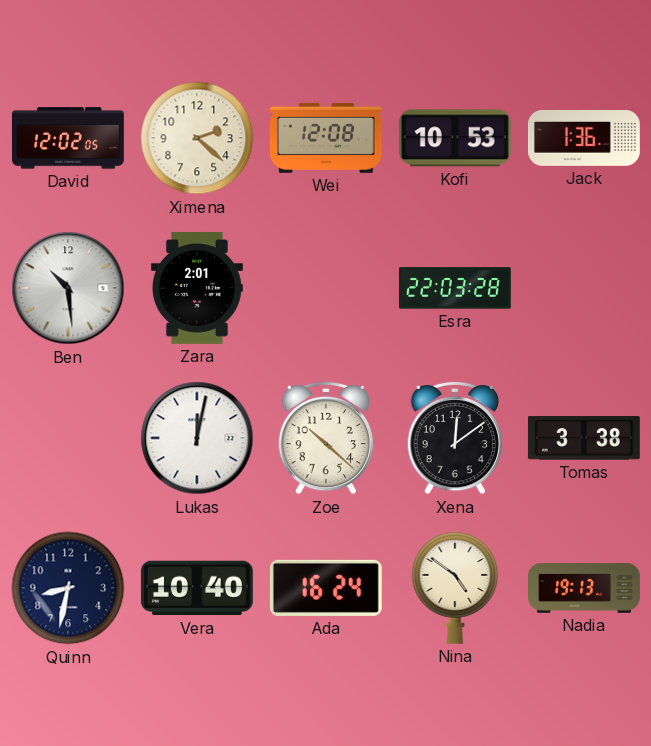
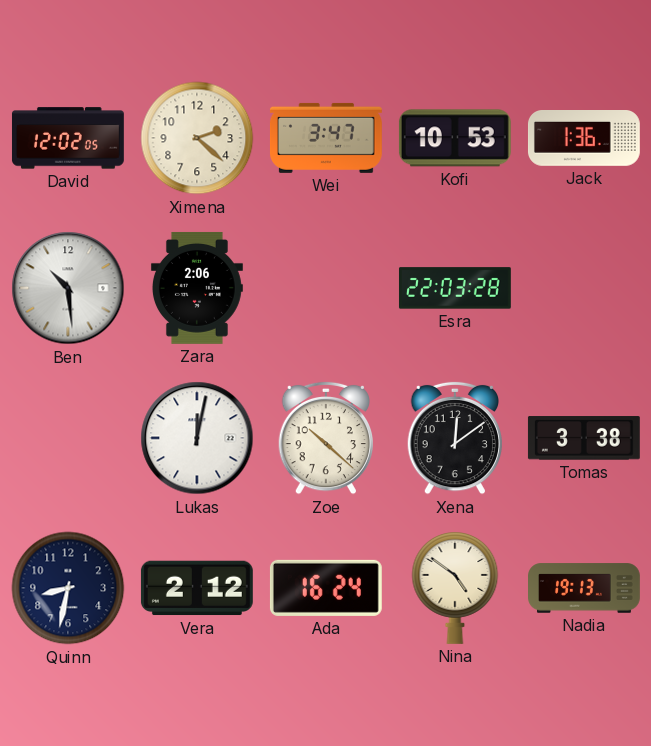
Wei: 12:08 -> 3:47 (326, 138)
Zara: 2:01 -> 2:06 (197, 288)
Vera: 10:40 -> 2:12 (197, 588)
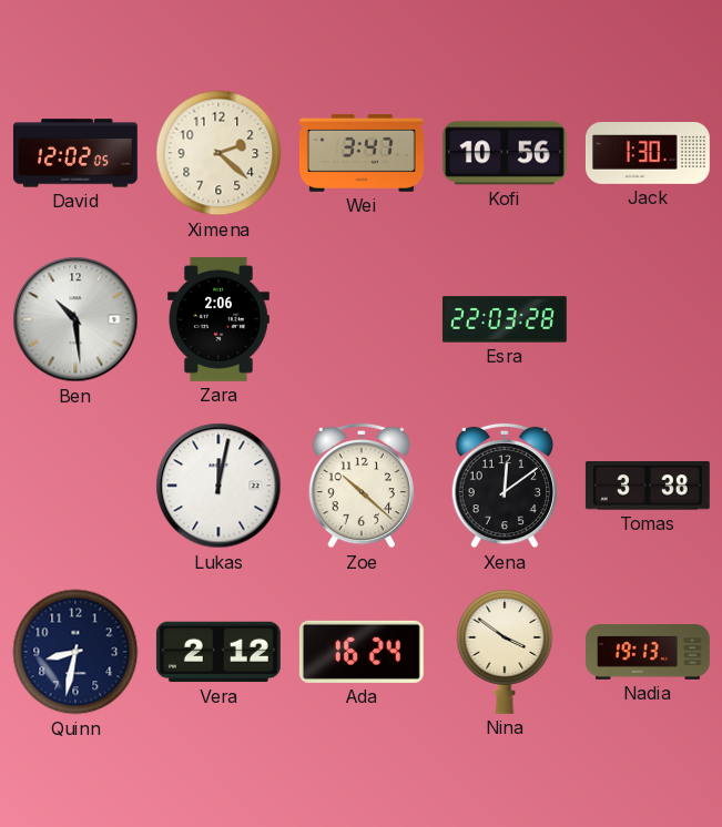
Kofi: 10:53 -> 10:56 (505, 153)
Jack: 1:36 -> 1:30 (648, 154)
Nina: 4:51 -> 3:51 (505, 652)
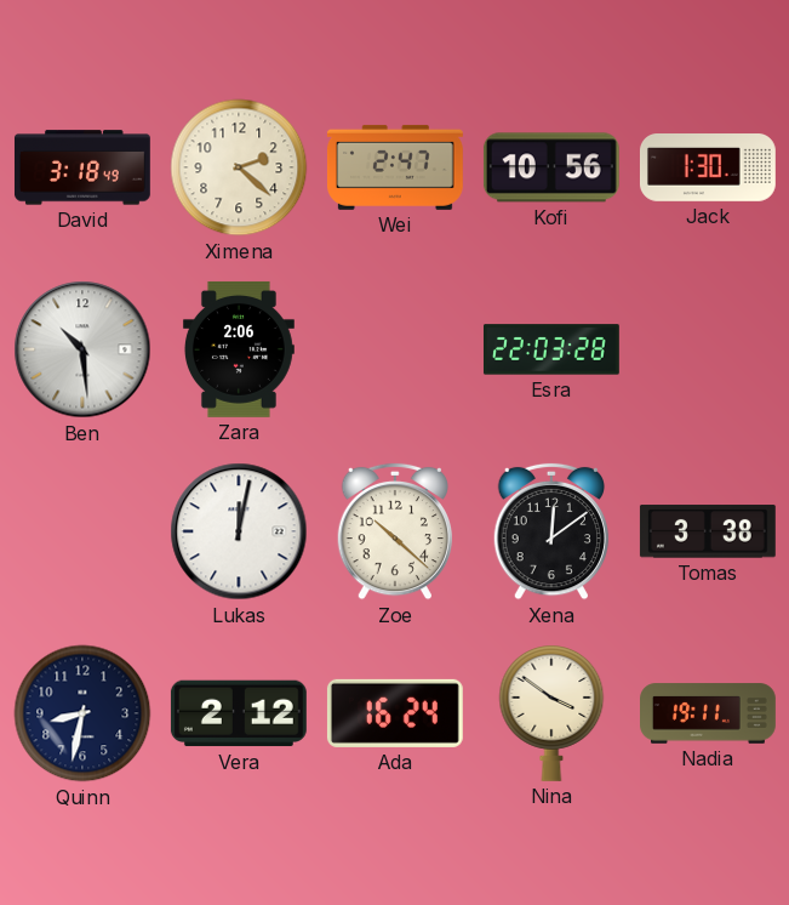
David: 12:02 -> 3:18 (82, 167)
Wei: 3:47 -> 2:47 (395, 167)
Nadia: 19:13 -> 19:11 (709, 713)
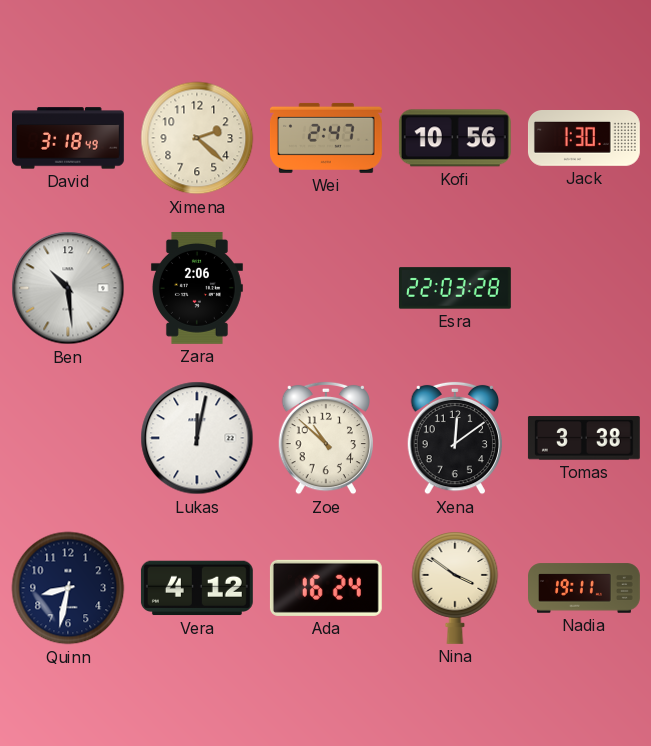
Zoe: 10:22 -> 10:52 (325, 438)
Vera: 2:12 -> 4:12 (197, 588)
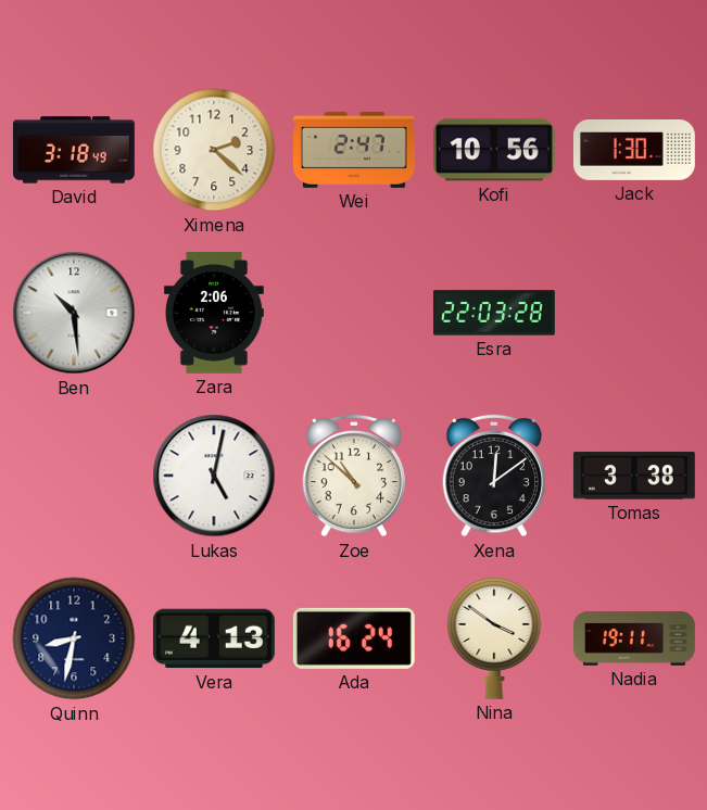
Lukas: 12:02 -> 5:02 (214, 476)
Vera: 4:12 -> 4:13 (214, 638)
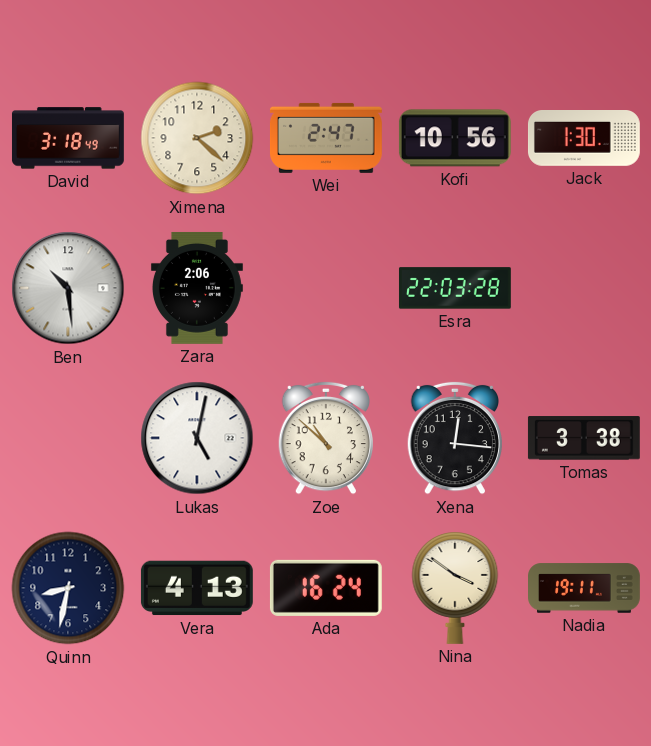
Xena: 12:09 -> 12:16 (454, 438)
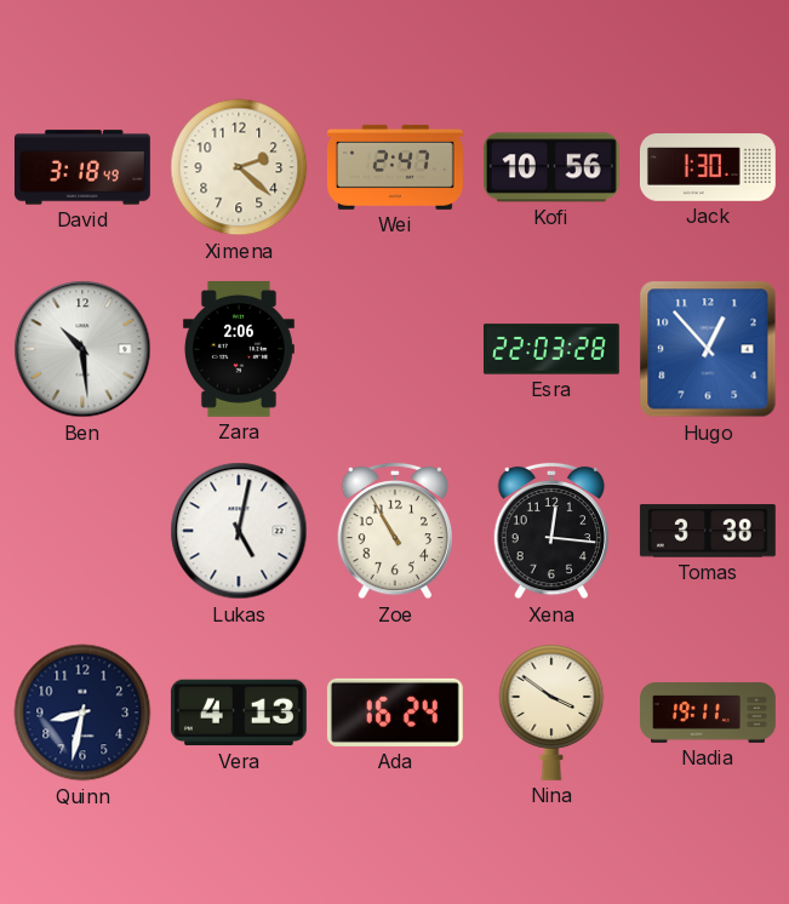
Hugo: none -> 12:53 (708, 349)
Zoe: 10:52 -> 10:55 (394, 531)
